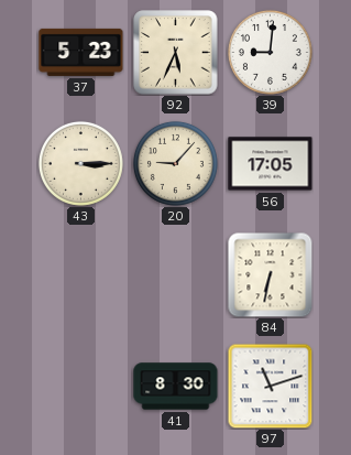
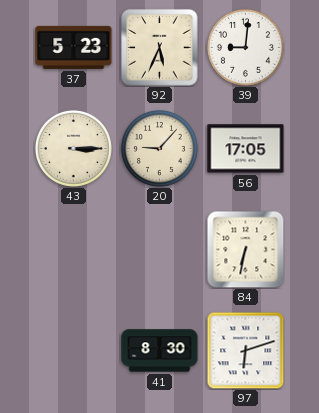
97: 11:12 -> 6:12 (245, 350)
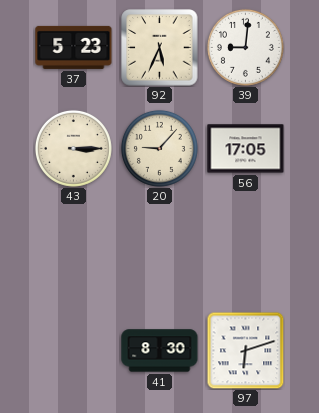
84: 6:32 -> none (245, 249)
